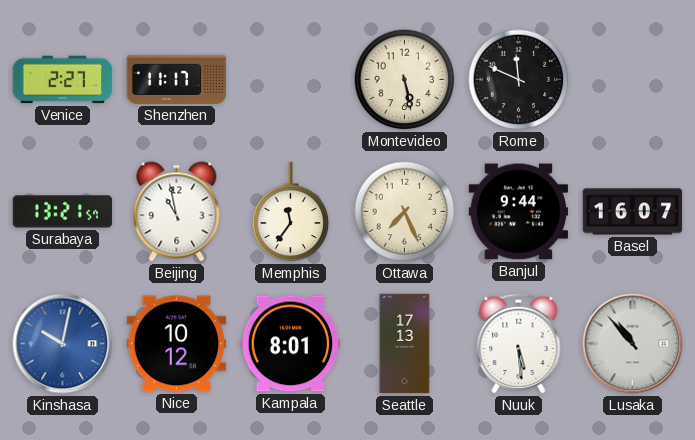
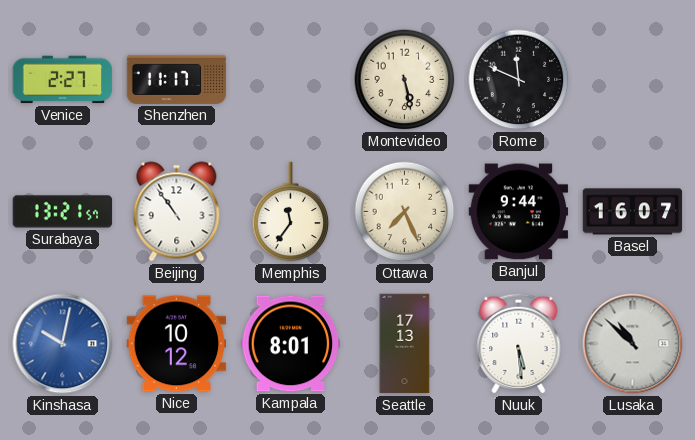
Beijing: 10:58 -> 10:54 (177, 212)
Lusaka: 10:53 -> 10:52 (633, 344)
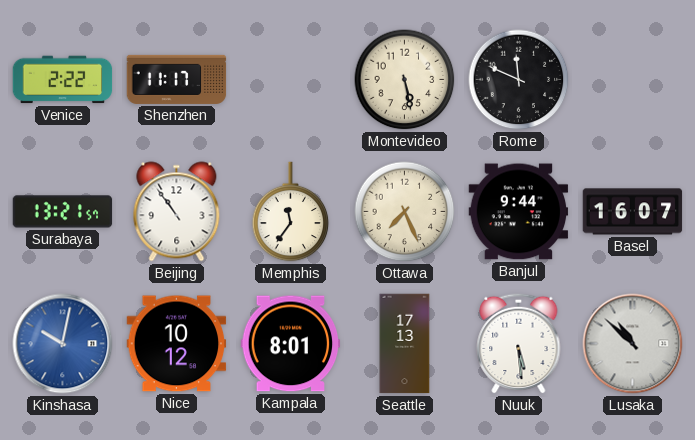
Venice: 2:27 -> 2:22 (63, 80)
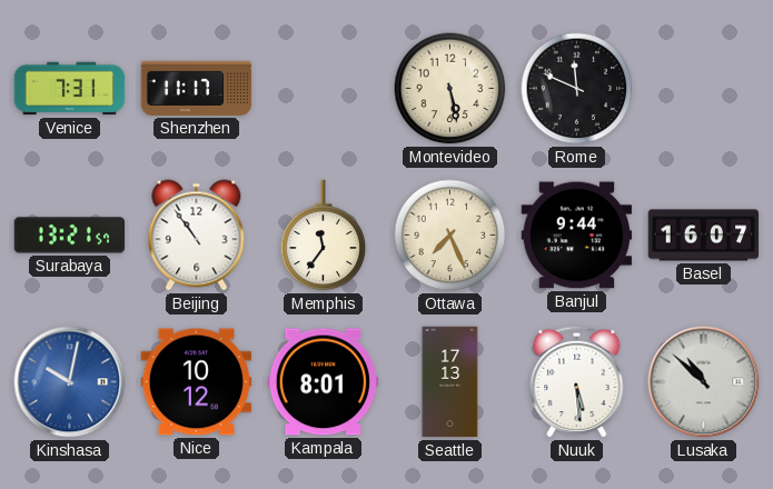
Venice: 2:22 -> 7:31 (70, 89)
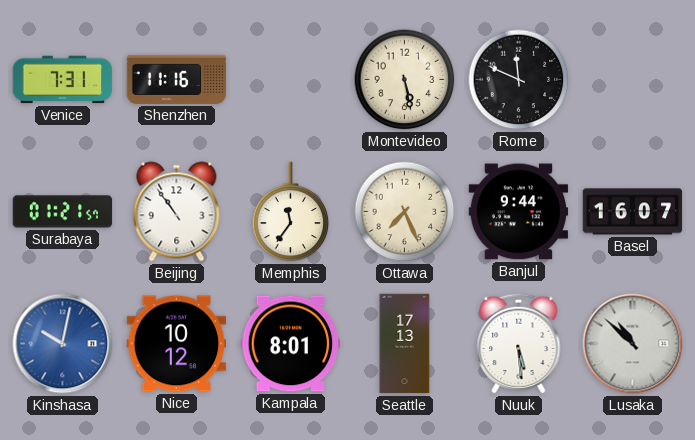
Shenzhen: 11:17 -> 11:16 (177, 79)
Surabaya: 13:21 -> 01:21 (63, 212)
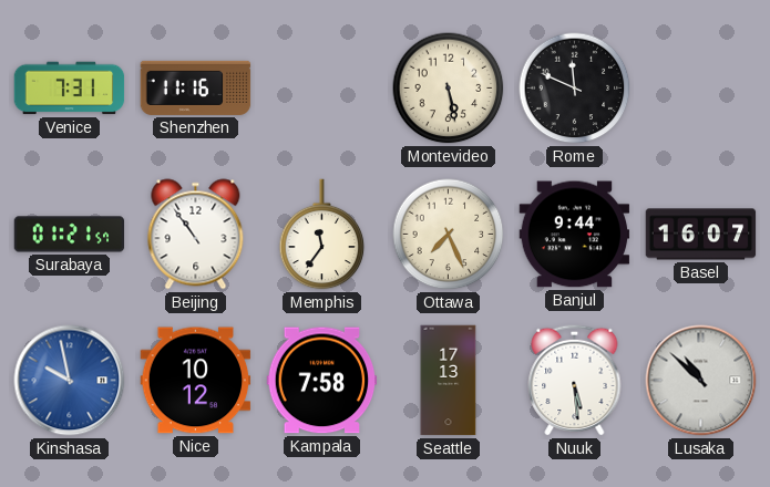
Kinshasa: 10:02 -> 9:58 (70, 381)
Kampala: 8:01 -> 7:58 (322, 381)
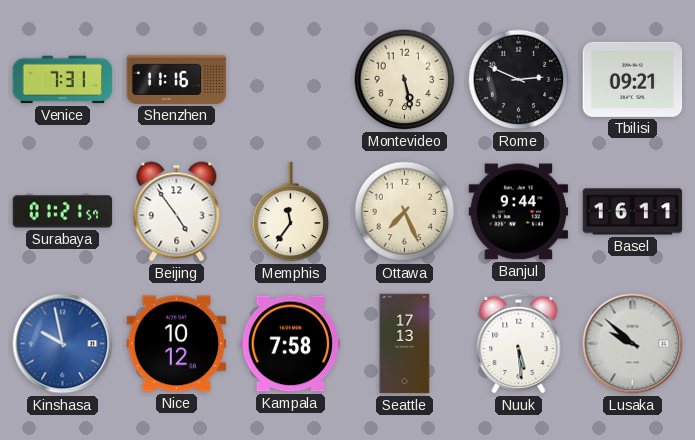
Rome: 11:49 -> 2:49 (519, 80)
Tbilisi: none -> 09:21 (633, 79)
Beijing: 10:54 -> 4:54 (177, 212)
Basel: 16:07 -> 16:11 (633, 212)
Lusaka: 10:52 -> 9:52 (633, 344)
